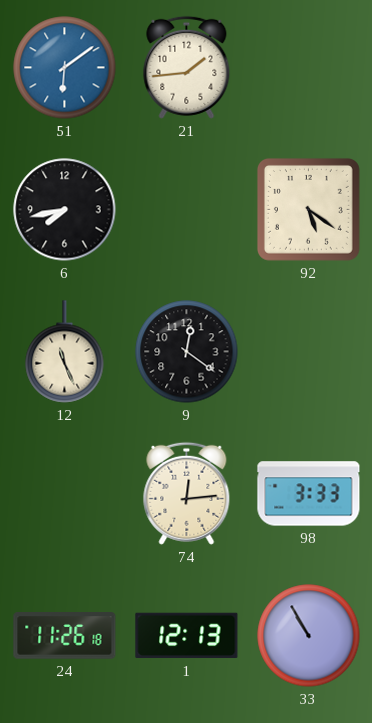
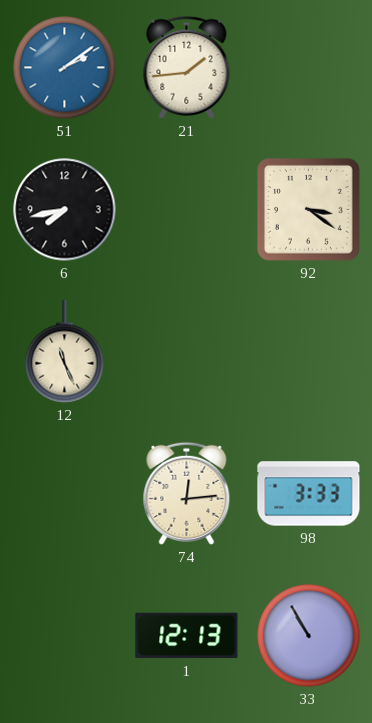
51: 6:09 -> 2:09 (65, 68)
92: 5:21 -> 3:21 (308, 209)
9: 12:21 -> none (187, 352)
24: 11:26 -> none (65, 636)
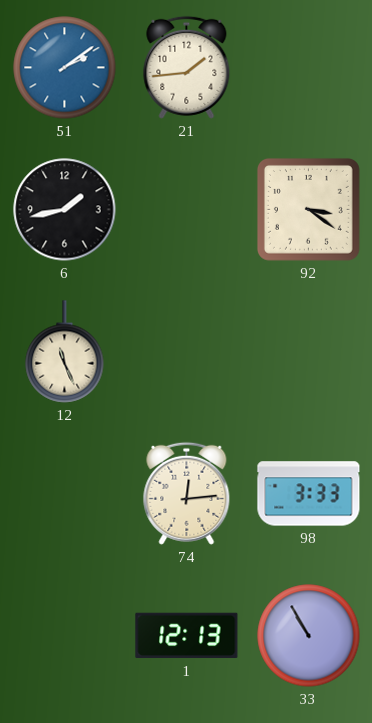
6: 7:43 -> 1:43 (65, 210)
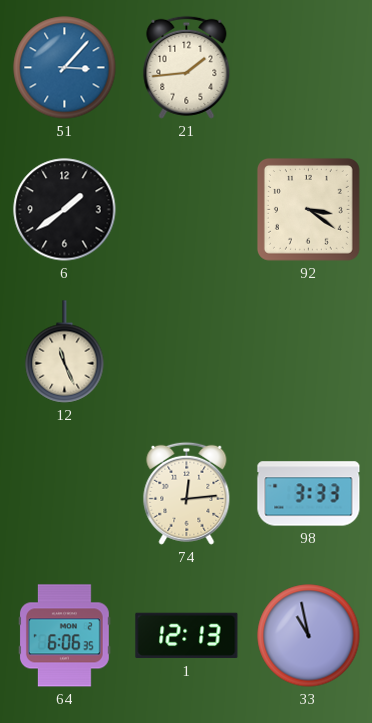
51: 2:09 -> 3:07 (65, 68)
6: 1:43 -> 1:39 (65, 210)
64: none -> 6:06 (64, 636)
33: 10:55 -> 10:58 (309, 636)
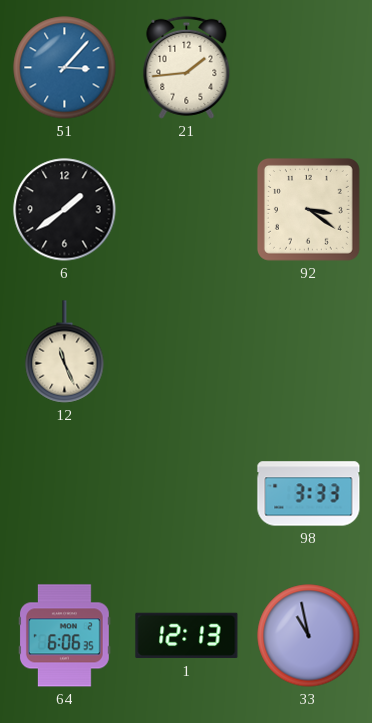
74: 12:14 -> none (187, 493)
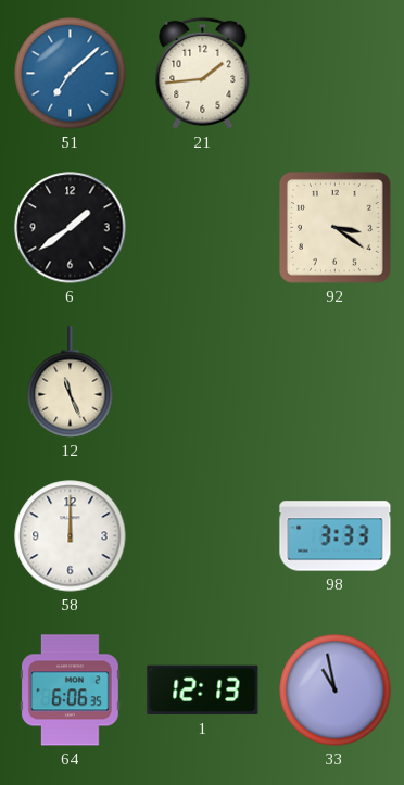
51: 3:07 -> 7:08 (71, 74)
58: none -> 12:00 (71, 536)
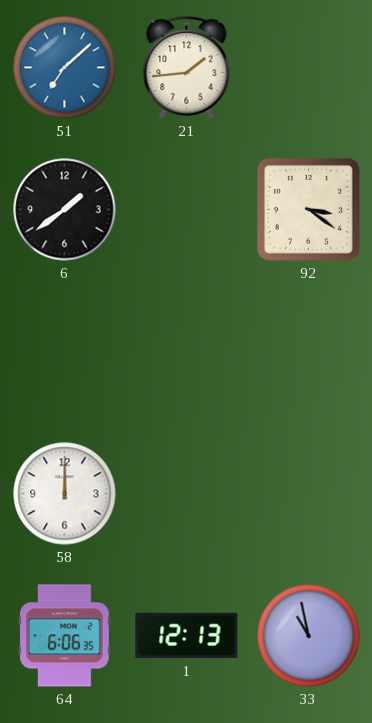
12: 11:26 -> none (71, 382)
98: 3:33 -> none (336, 536)
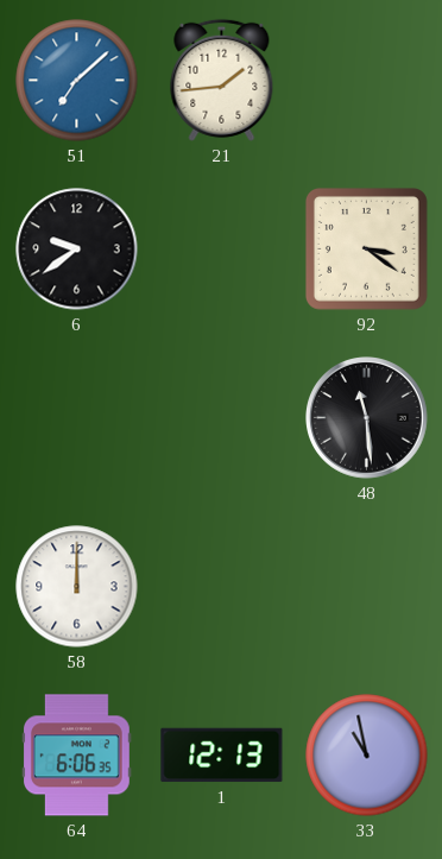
6: 1:39 -> 9:39 (77, 250)
48: none -> 11:29 (367, 418)
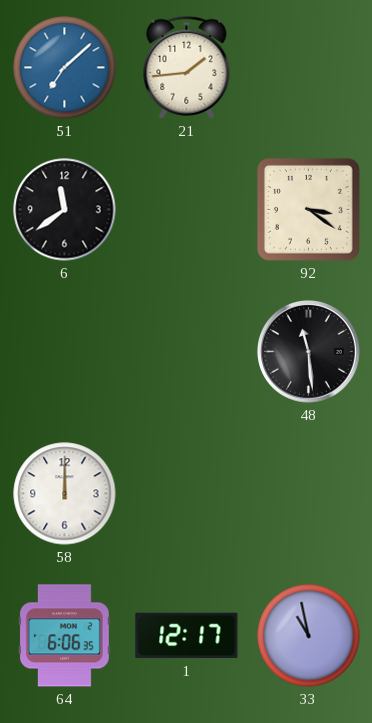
6: 9:39 -> 11:39 (65, 210)
1: 12:13 -> 12:17 (187, 636)
